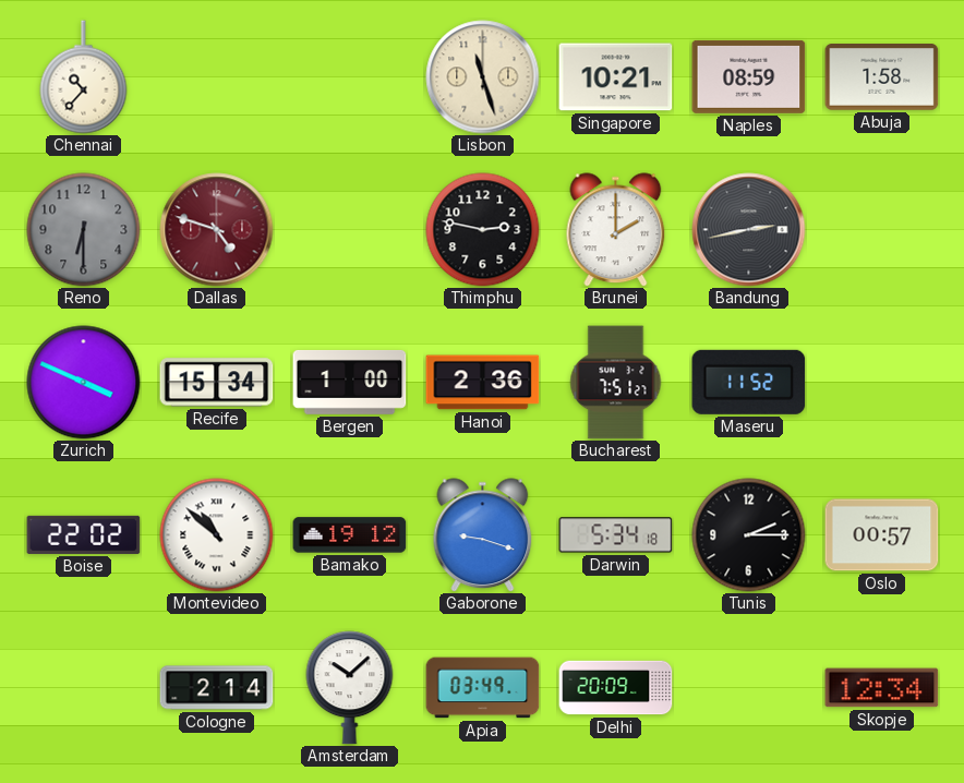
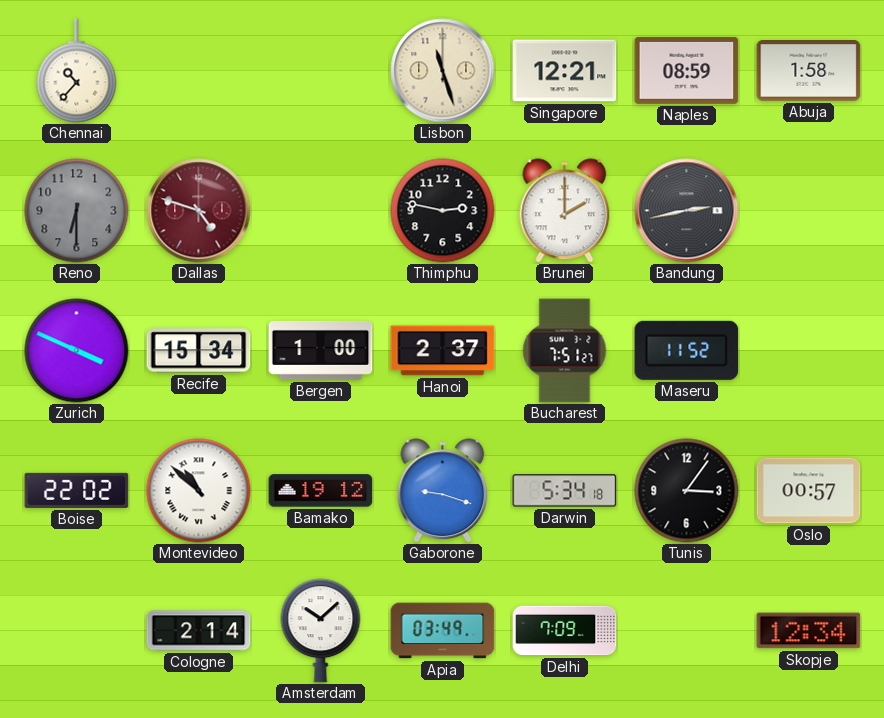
Singapore: 10:21 -> 12:21 (565, 71)
Hanoi: 2:36 -> 2:37 (443, 351)
Tunis: 2:15 -> 3:06 (687, 491)
Delhi: 20:09 -> 7:09 (565, 631)
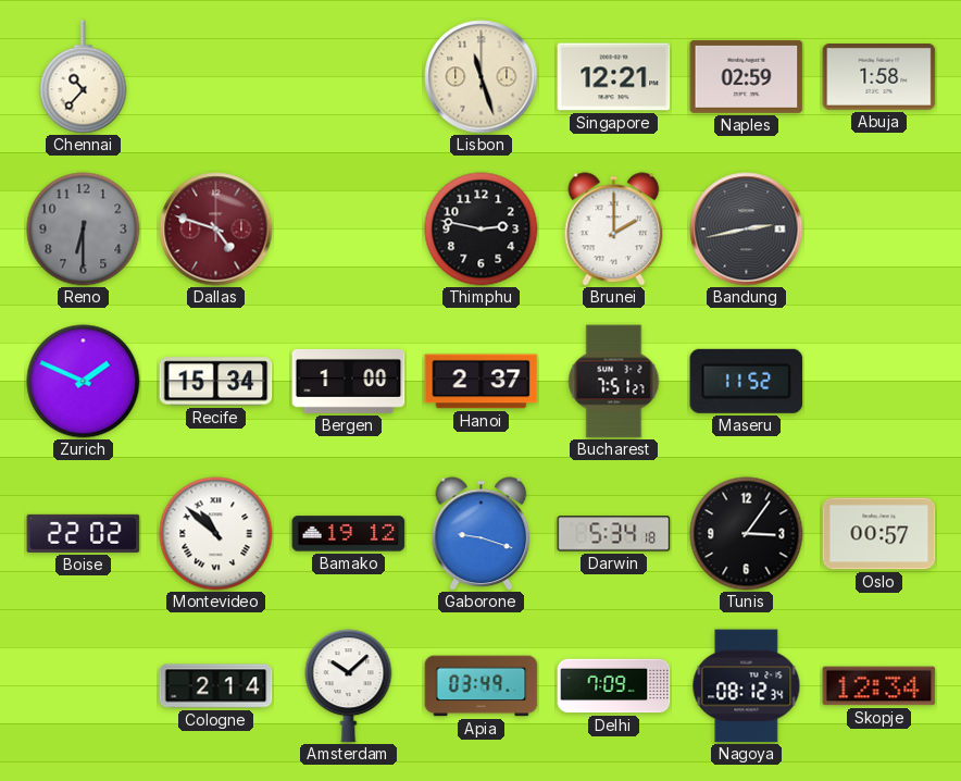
Naples: 08:59 -> 02:59 (747, 76)
Zurich: 3:49 -> 1:49 (84, 382)
Nagoya: none -> 08:12 (747, 686)
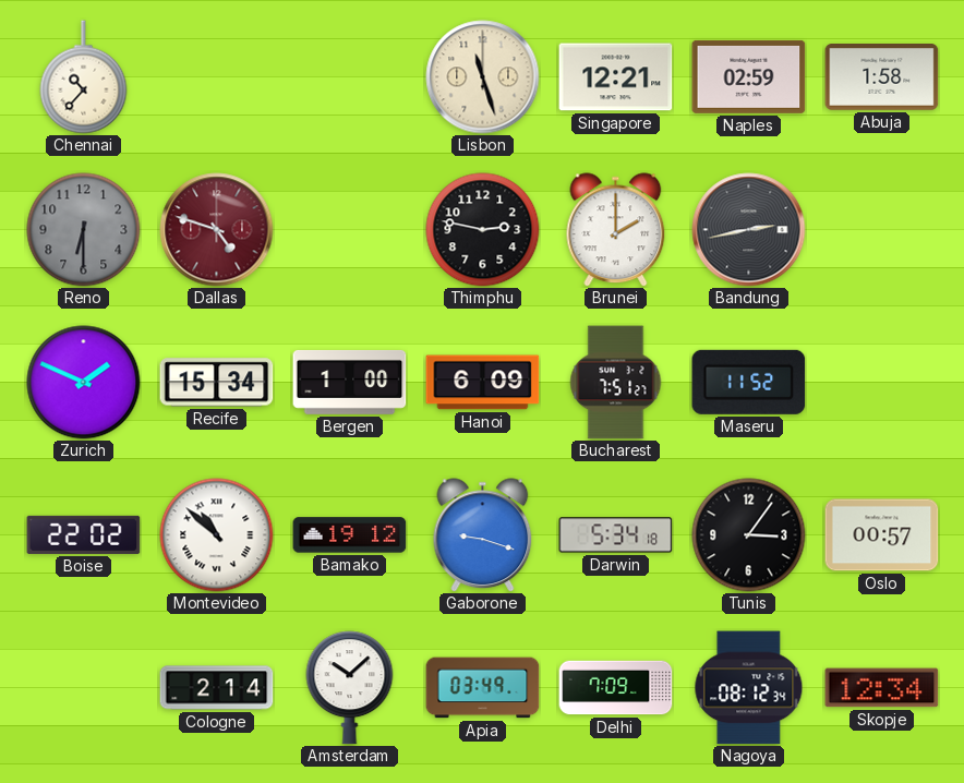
Hanoi: 2:37 -> 6:09 (483, 383)
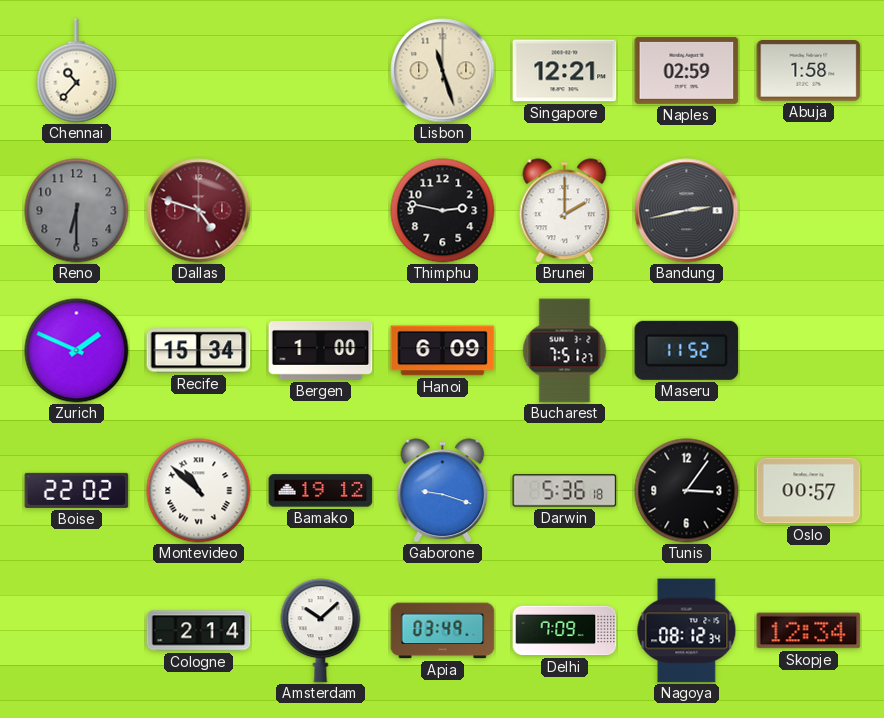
Darwin: 5:34 -> 5:36 (565, 491)
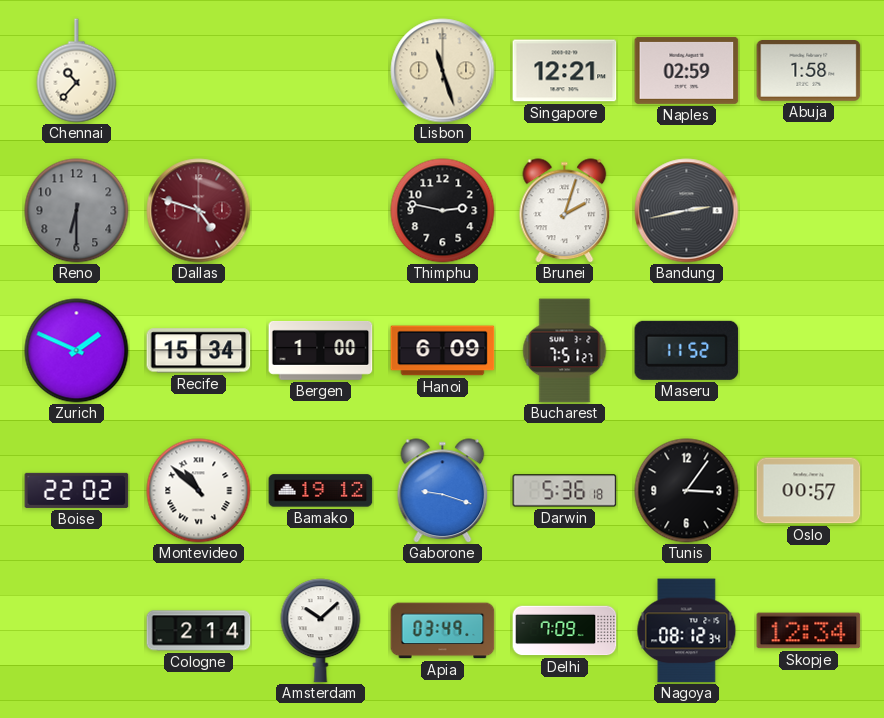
Brunei: 2:00 -> 2:03 (565, 211)
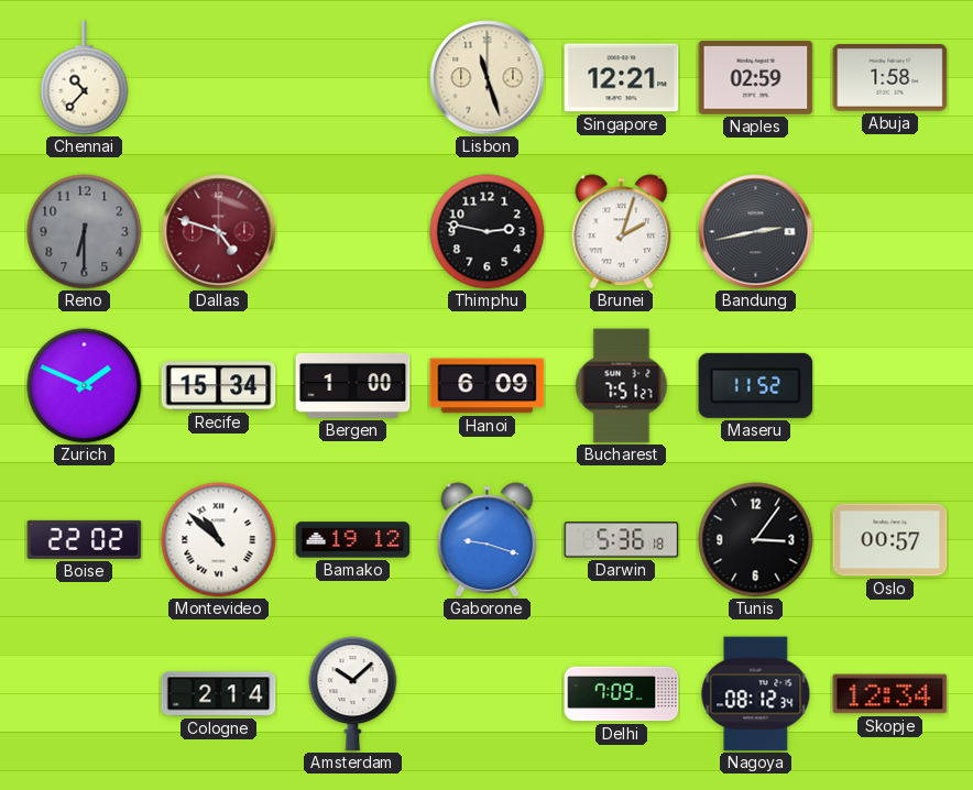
Apia: 03:49 -> none (443, 631)
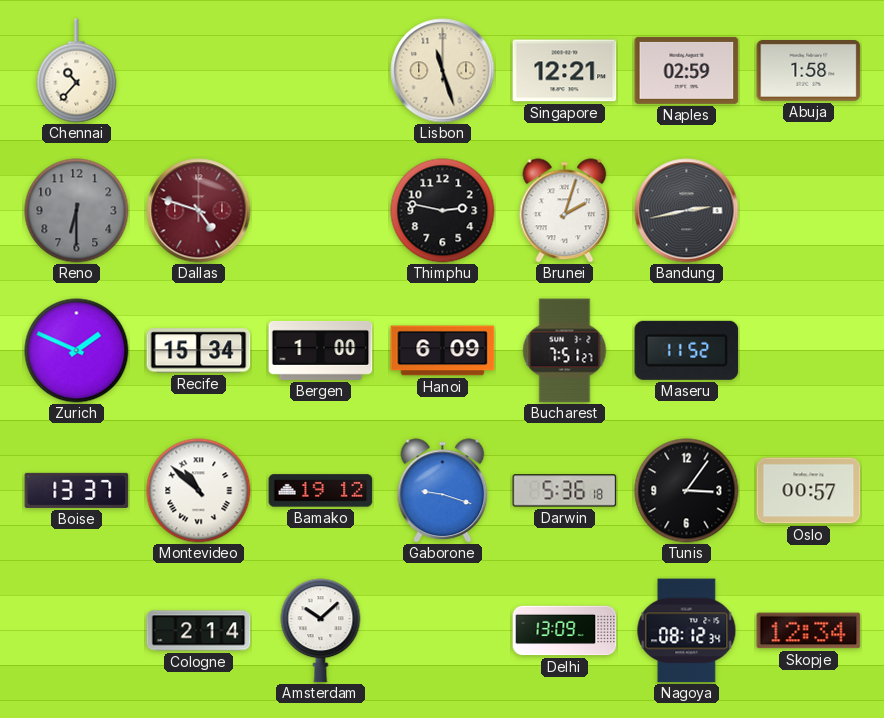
Boise: 22:02 -> 13:37 (77, 490)
Delhi: 7:09 -> 13:09 (565, 631)
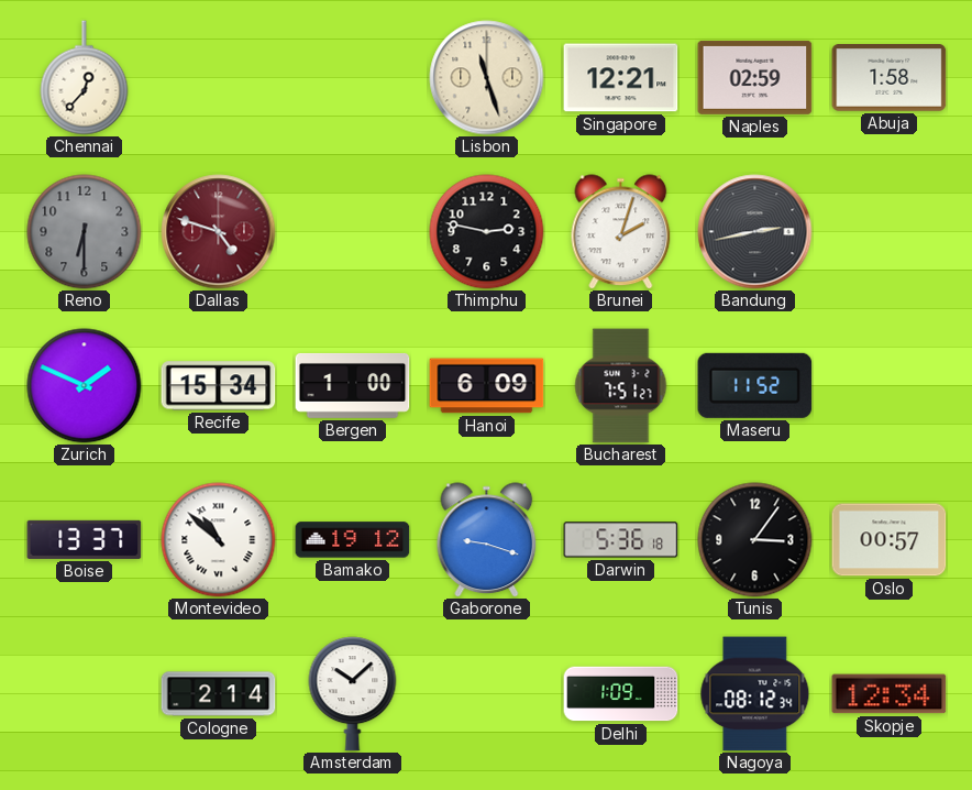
Chennai: 10:37 -> 12:37 (85, 78)
Delhi: 13:09 -> 1:09 (621, 694)
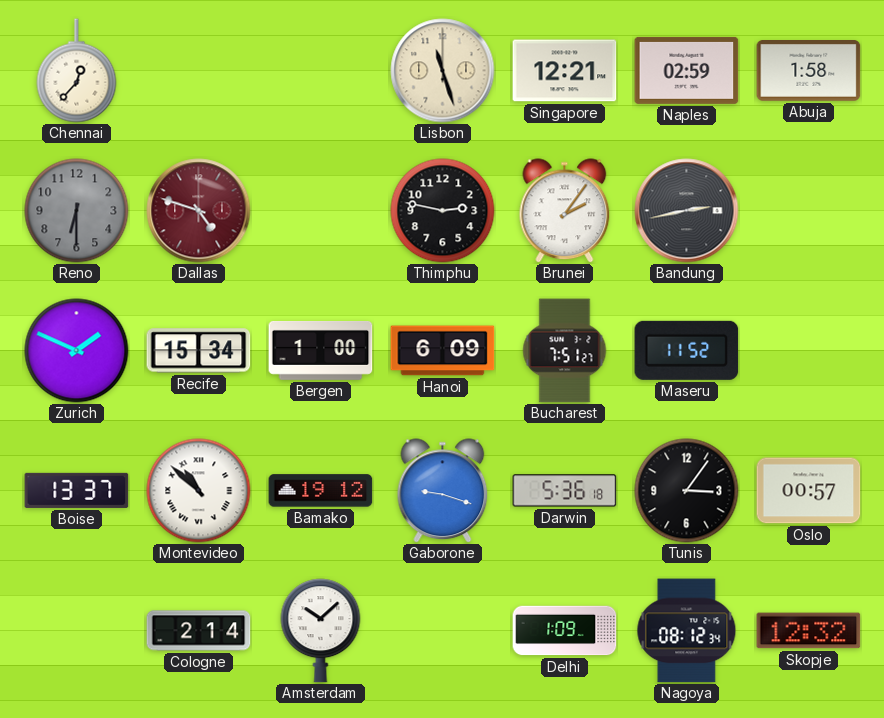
Brunei: 2:03 -> 2:06 (565, 211)
Skopje: 12:34 -> 12:32 (809, 631)
